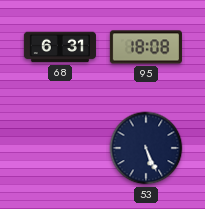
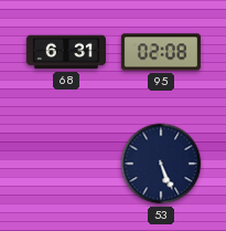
95: 18:08 -> 02:08 (161, 52)
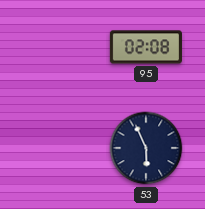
68: 6:31 -> none (66, 52)
53: 5:26 -> 5:56 (146, 148)
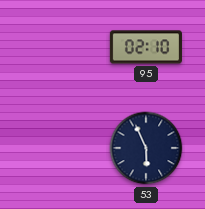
95: 02:08 -> 02:10 (146, 47)
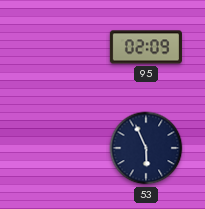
95: 02:10 -> 02:09 (146, 47)
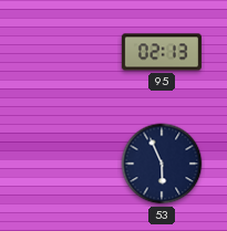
95: 02:09 -> 02:13 (162, 52)
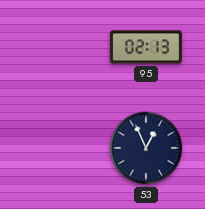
53: 5:56 -> 12:56 (146, 148)
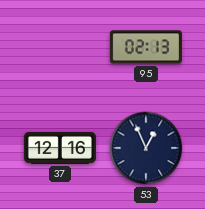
37: none -> 12:16 (60, 148)
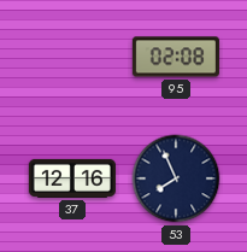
95: 02:13 -> 02:08 (176, 57)
53: 12:56 -> 7:56 (176, 178)
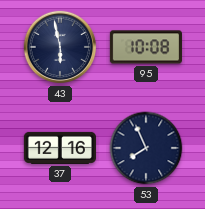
43: none -> 5:58 (60, 47)
95: 02:08 -> 10:08 (146, 47)
